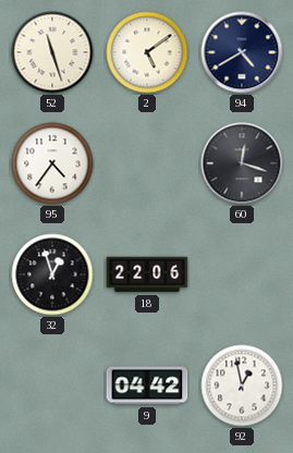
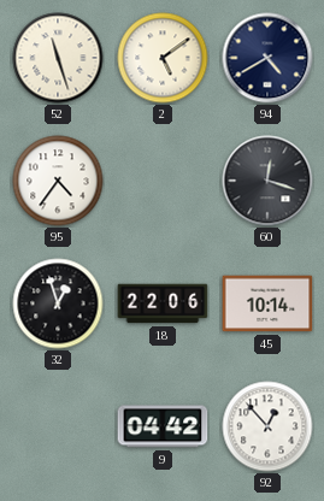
45: none -> 10:14 (267, 303)
92: 12:58 -> 12:53 (267, 426)
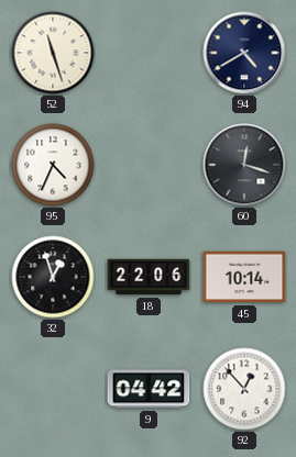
2: 5:09 -> none (163, 58)
95: 4:36 -> 4:34 (53, 165)
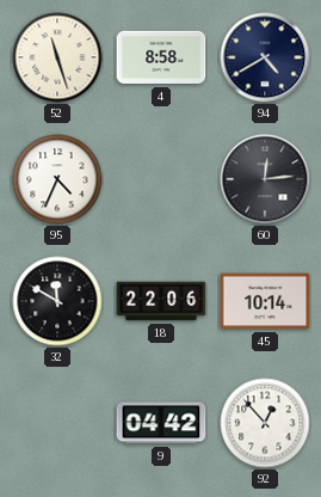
4: none -> 8:58 (161, 57)
60: 12:18 -> 12:14 (265, 179)
32: 12:57 -> 11:50 (57, 301)
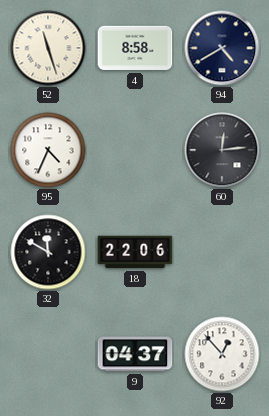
45: 10:14 -> none (265, 301)
9: 04:42 -> 04:37 (135, 354)
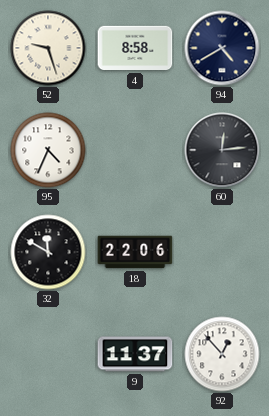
52: 11:27 -> 9:27 (48, 48)
9: 04:37 -> 11:37 (135, 354)
